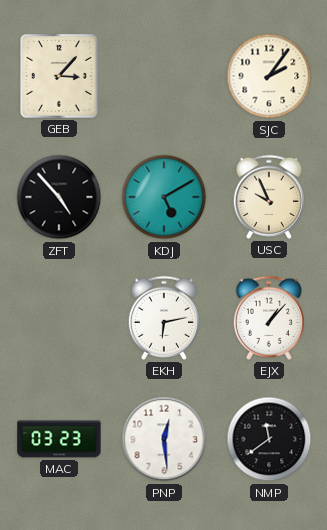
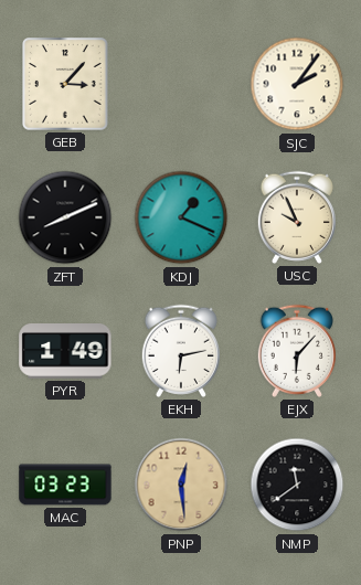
ZFT: 4:53 -> 8:11 (65, 217)
KDJ: 5:10 -> 1:19 (181, 217)
PYR: none -> 1:49 (65, 351)
EJX: 1:07 -> 6:07 (296, 351)
PNP dial: white -> champagne (181, 485)
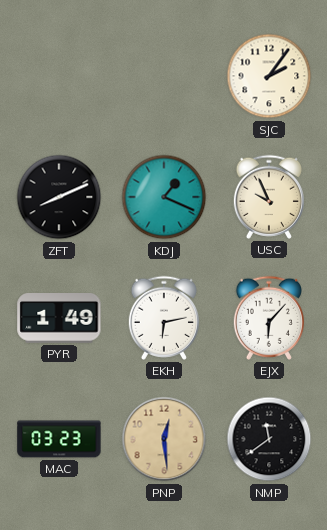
GEB: 3:07 -> none (65, 84)
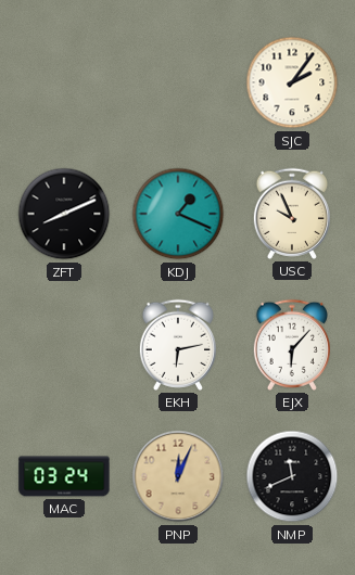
PYR: 1:49 -> none (59, 318)
MAC: 03:23 -> 03:24 (64, 476)
PNP: 12:29 -> 12:04 (178, 476)
NMP: 11:39 -> 11:41 (292, 476)
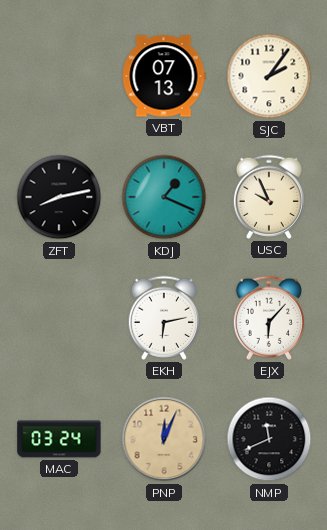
VBT: none -> 07:13 (164, 76)
ZFT: 8:11 -> 8:13 (59, 197)
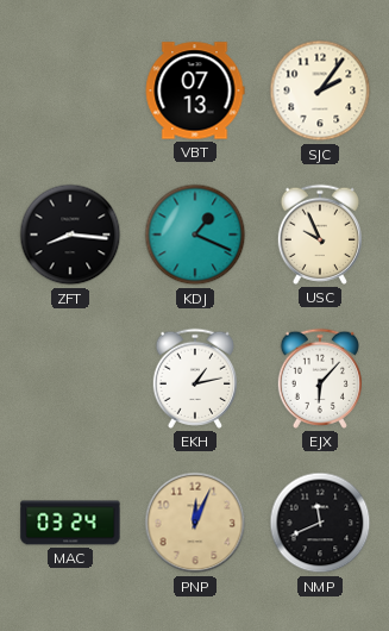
ZFT: 8:13 -> 8:16 (70, 235)
EKH: 6:13 -> 1:13 (194, 379)
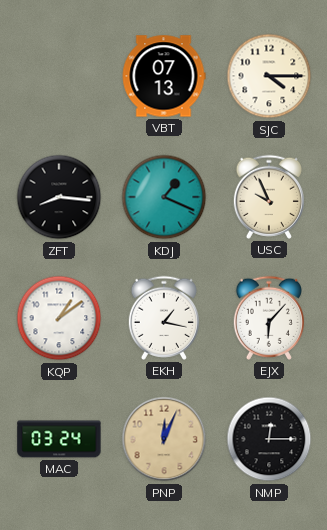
SJC: 2:06 -> 4:15 (269, 76)
KQP: none -> 1:09 (59, 318)
EKH: 1:13 -> 1:17 (163, 318)
NMP: 11:41 -> 12:15 (269, 439)
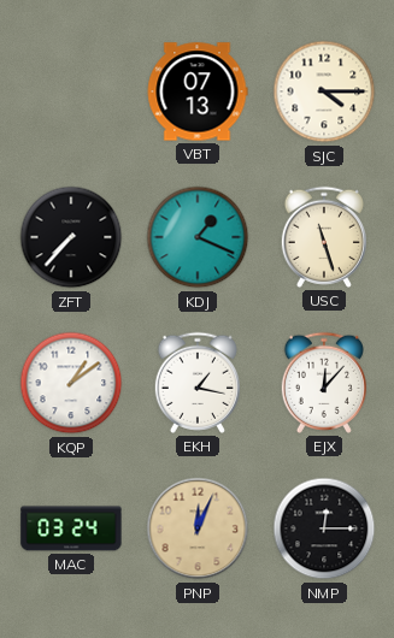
ZFT: 8:16 -> 7:37 (71, 237)
USC: 9:56 -> 11:27 (323, 237)
EJX: 6:07 -> 12:07 (323, 383)
